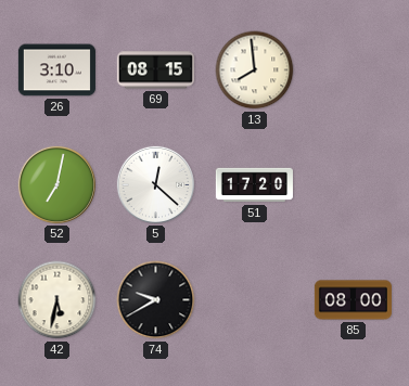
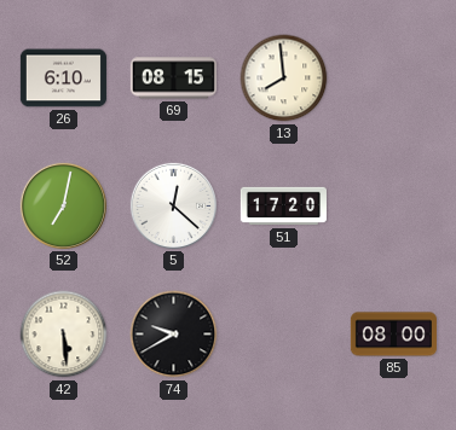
26: 3:10 -> 6:10 (63, 79)
42: 5:32 -> 5:29 (64, 335)
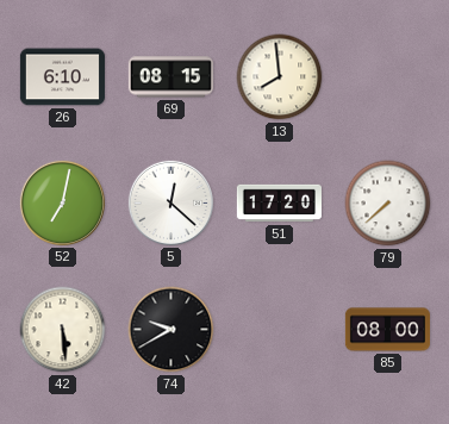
79: none -> 7:38 (388, 204)
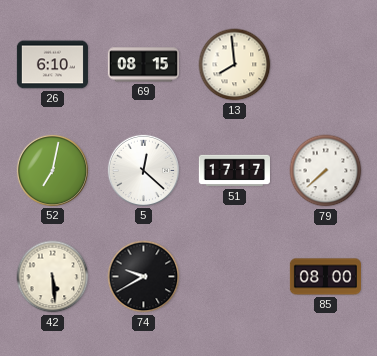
51: 17:20 -> 17:17 (234, 171)
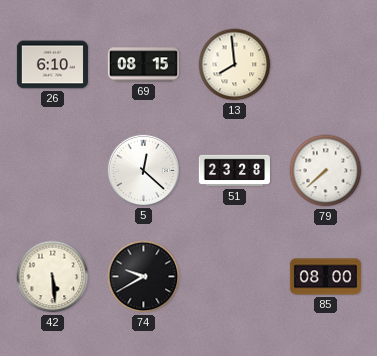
52: 7:02 -> none (52, 170)
51: 17:17 -> 23:28 (234, 171)
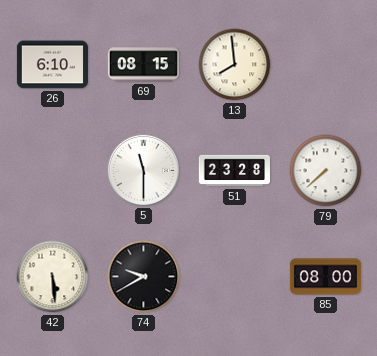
5: 12:22 -> 11:30 (143, 170)
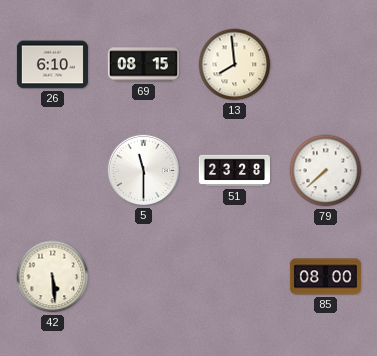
74: 9:40 -> none (144, 277)
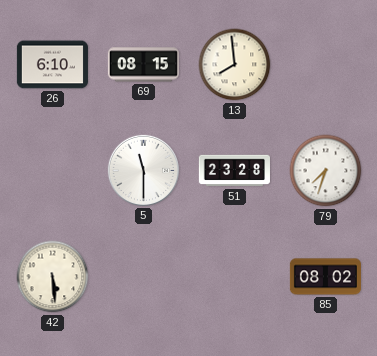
79: 7:38 -> 7:33 (326, 171)
85: 08:00 -> 08:02 (325, 277)
